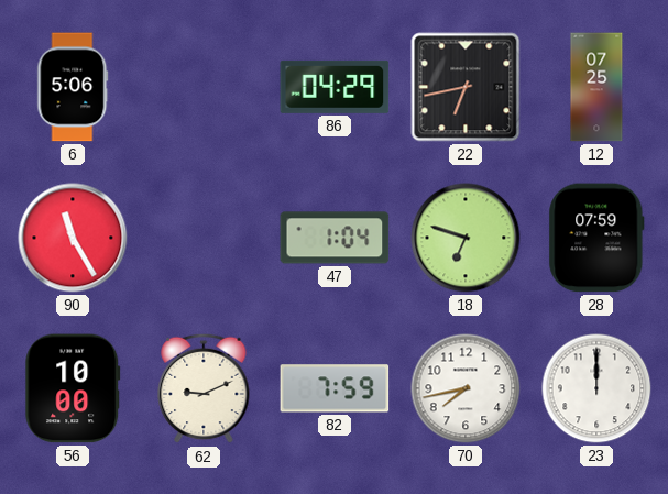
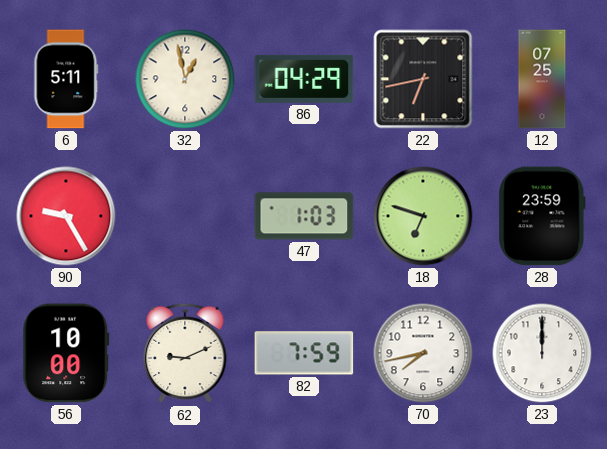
6: 5:06 -> 5:11 (66, 79)
32: none -> 12:58 (185, 79)
90: 11:25 -> 9:25 (66, 216)
47: 1:04 -> 1:03 (304, 216)
28: 07:59 -> 23:59 (542, 216)
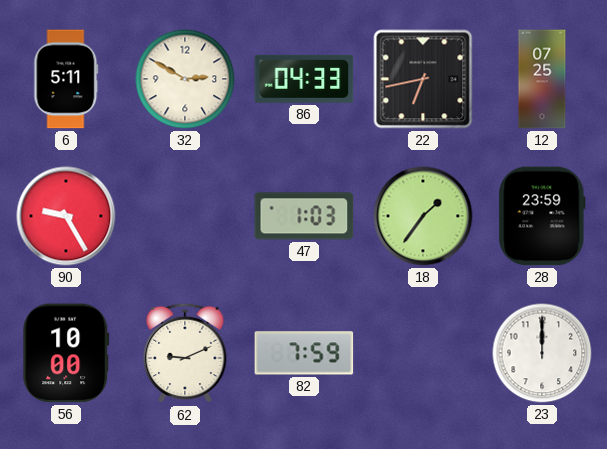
32: 12:58 -> 2:50 (185, 79)
86: 04:29 -> 04:33 (304, 79)
18: 6:48 -> 1:36 (423, 216)
70: 7:43 -> none (423, 353)
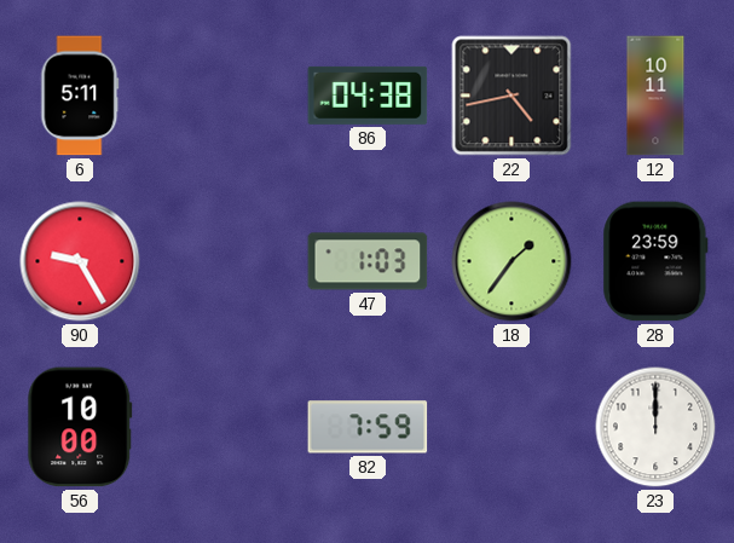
32: 2:50 -> none (185, 79)
86: 04:33 -> 04:38 (368, 96)
22: 6:43 -> 4:43 (512, 96)
12: 07:25 -> 10:11 (655, 96)
62: 9:11 -> none (185, 353)
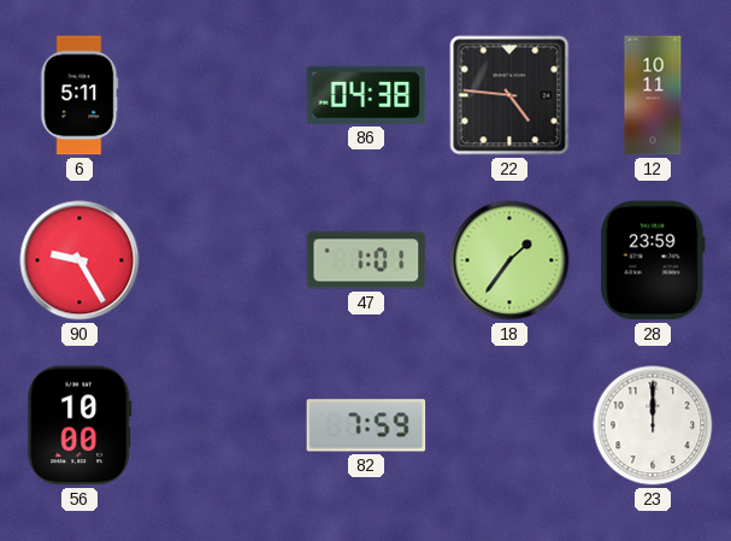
22: 4:43 -> 4:46 (509, 95)
47: 1:03 -> 1:01 (366, 260)
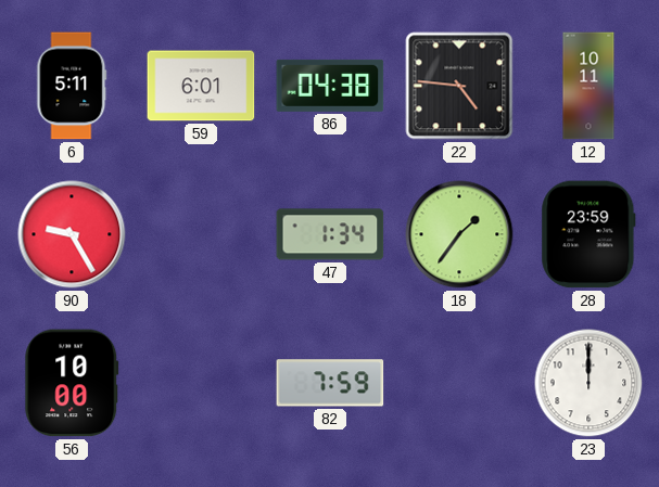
59: none -> 6:01 (201, 86)
47: 1:01 -> 1:34 (330, 234)
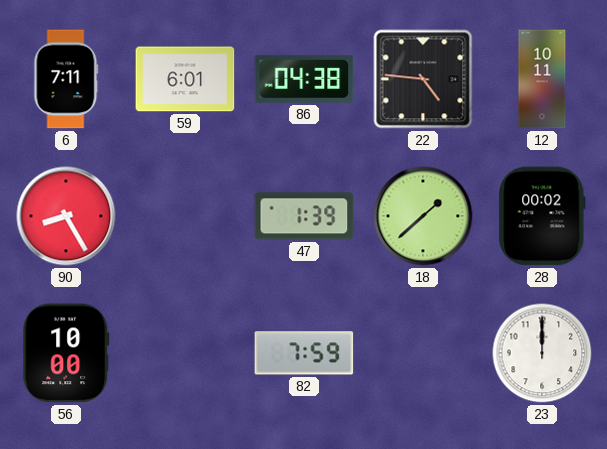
6: 5:11 -> 7:11 (66, 79)
90: 9:25 -> 8:25 (66, 216)
47: 1:34 -> 1:39 (304, 216)
18: 1:36 -> 1:38 (423, 216)
28: 23:59 -> 00:02 (542, 216)
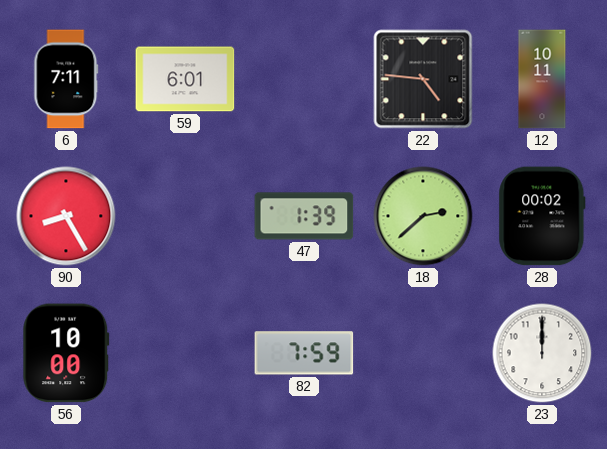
86: 04:38 -> none (304, 79)
18: 1:38 -> 2:38 (423, 216)
